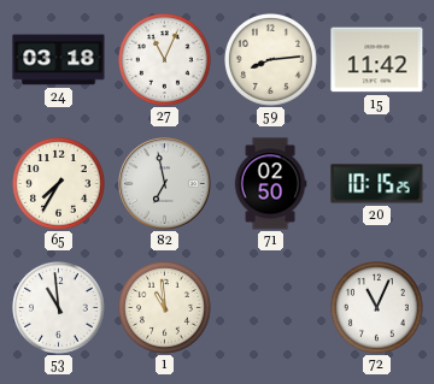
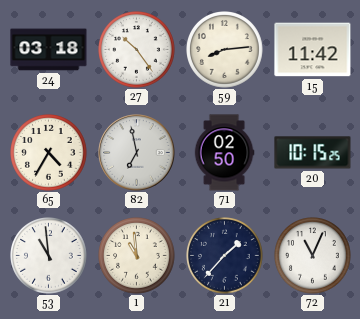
27: 11:04 -> 10:24 (137, 50)
65: 7:35 -> 4:35 (49, 153)
21: none -> 1:37 (225, 256)
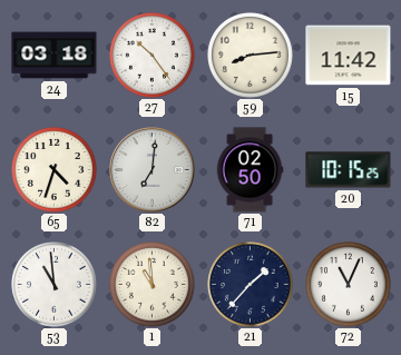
65: 4:35 -> 4:33 (55, 170)
82: 6:58 -> 7:01 (153, 170)
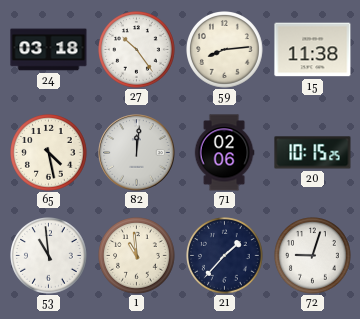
15: 11:42 -> 11:38 (313, 50)
65: 4:33 -> 4:28 (49, 153)
82: 7:01 -> 12:01 (137, 153)
71: 02:50 -> 02:06 (224, 153)
72: 11:04 -> 9:03 (313, 256)
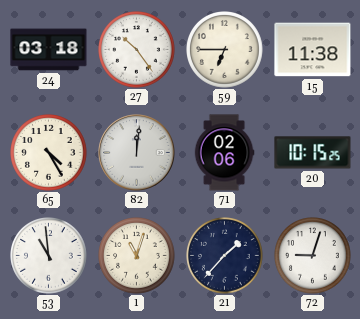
59: 8:14 -> 6:45 (225, 50)
65: 4:28 -> 4:25 (49, 153)
1: 10:59 -> 11:03 (137, 256)
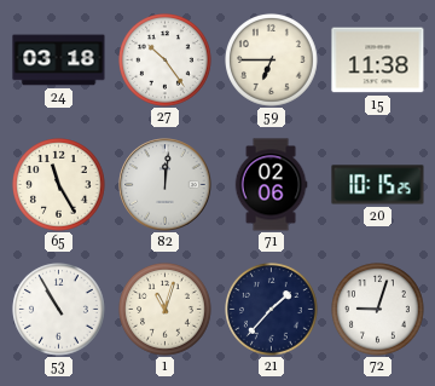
65: 4:25 -> 11:25 (59, 185)
53: 10:59 -> 10:55 (59, 310)
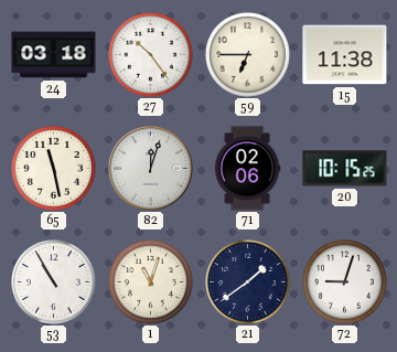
65: 11:25 -> 11:28 (54, 169)
82: 12:01 -> 12:03 (151, 169)
21: 1:37 -> 1:39 (248, 282)
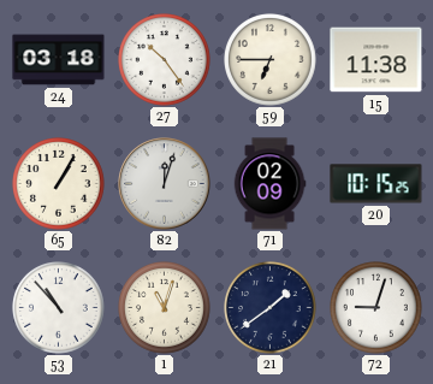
65: 11:28 -> 1:05 (59, 184)
71: 02:06 -> 02:09 (269, 184)
53: 10:55 -> 10:53 (59, 308)
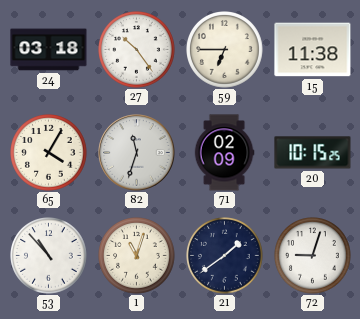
65: 1:05 -> 4:05 (49, 153)
82: 12:03 -> 11:33 (137, 153)
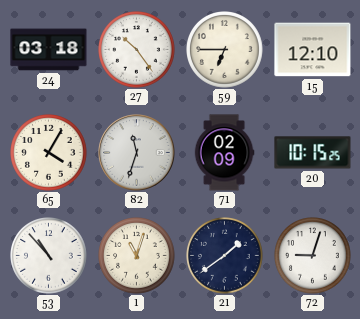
15: 11:38 -> 12:10 (313, 50)
